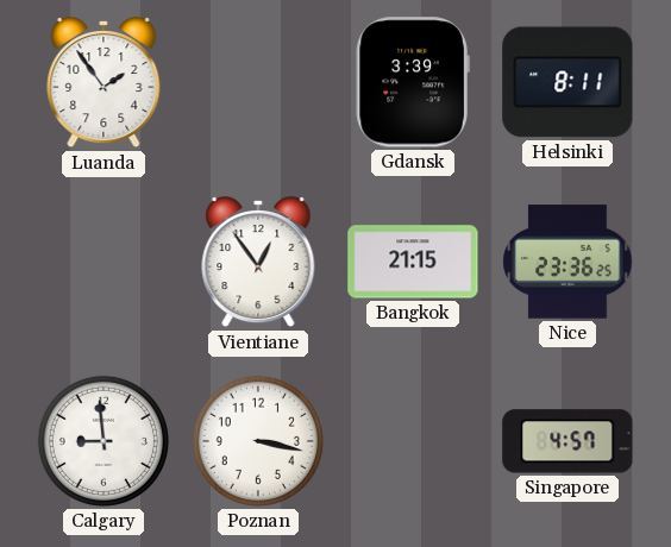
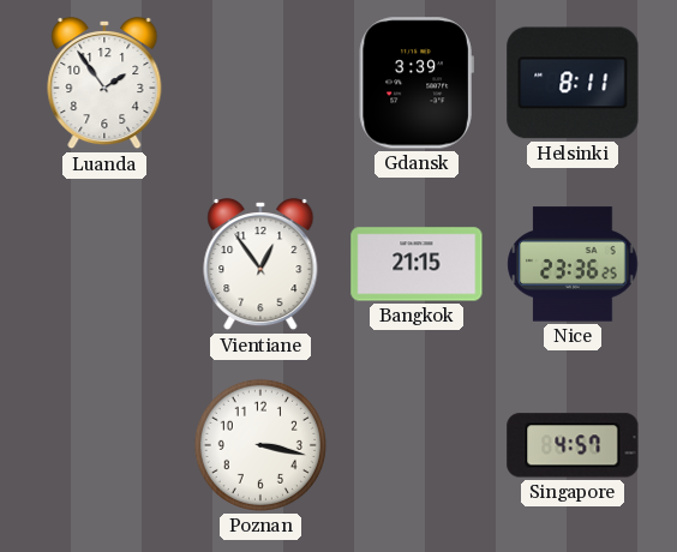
Calgary: 8:59 -> none (104, 441)
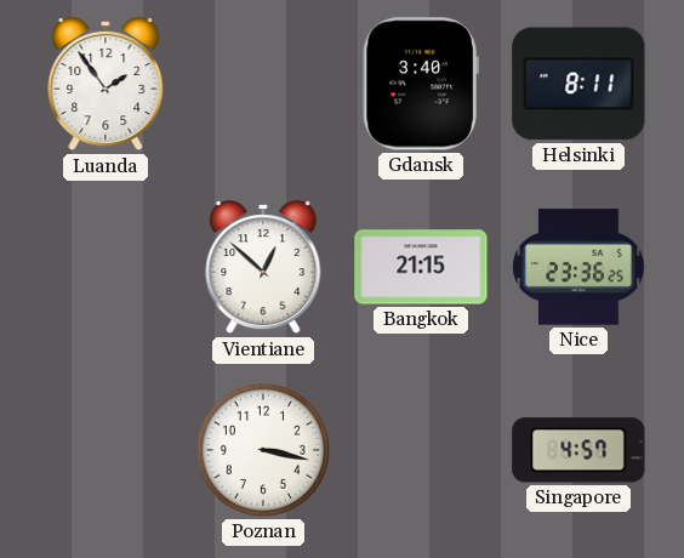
Gdansk: 3:39 -> 3:40 (421, 84)
Vientiane: 12:54 -> 12:52 (263, 267)
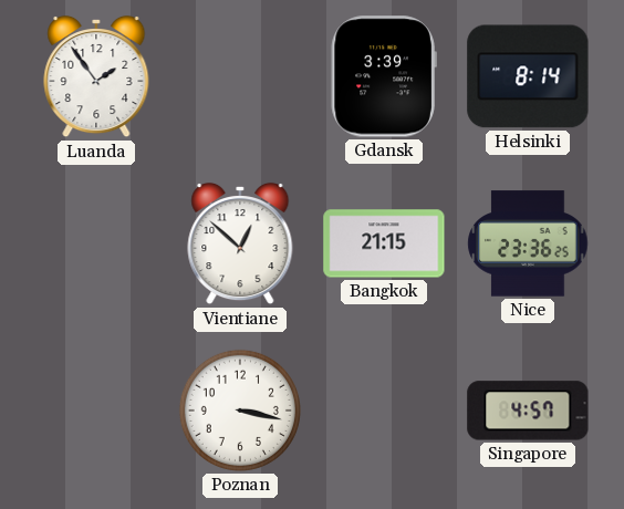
Gdansk: 3:40 -> 3:39 (384, 76)
Helsinki: 8:11 -> 8:14 (528, 76)
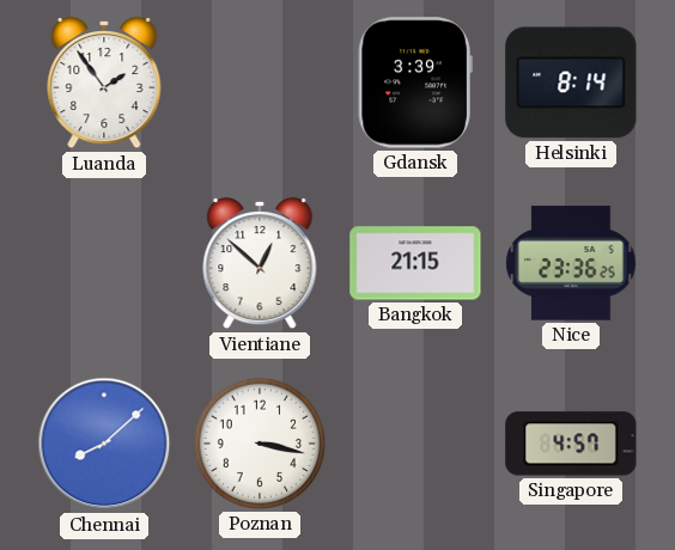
Chennai: none -> 8:08 (104, 444)
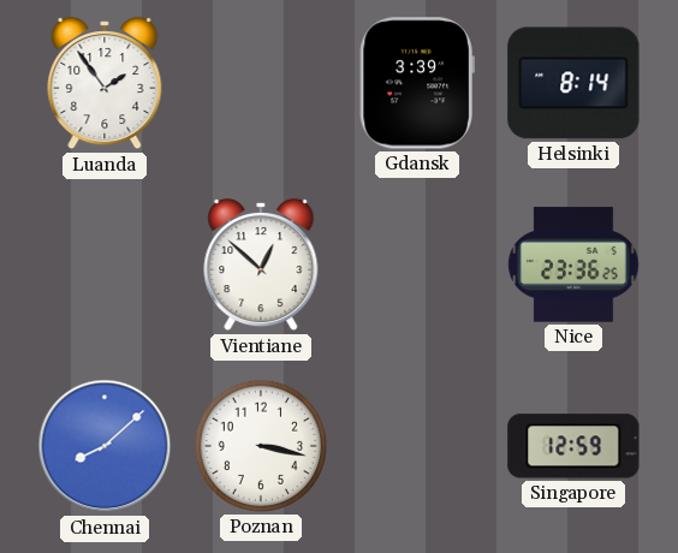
Bangkok: 21:15 -> none (415, 263)
Singapore: 4:57 -> 12:59 (573, 446)
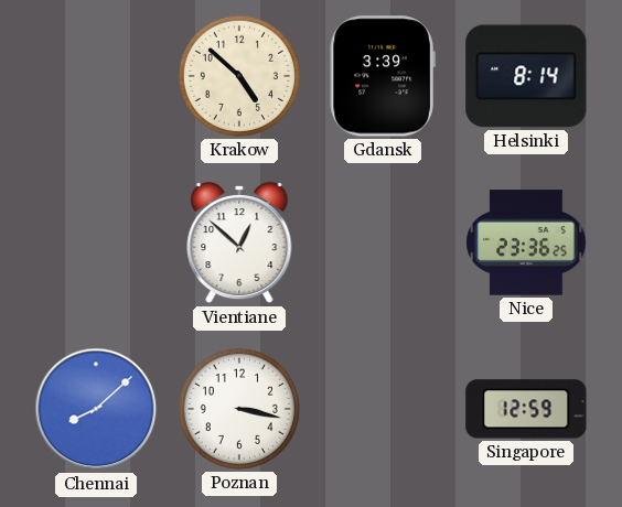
Luanda: 1:54 -> none (105, 83)
Krakow: none -> 4:52 (239, 76)
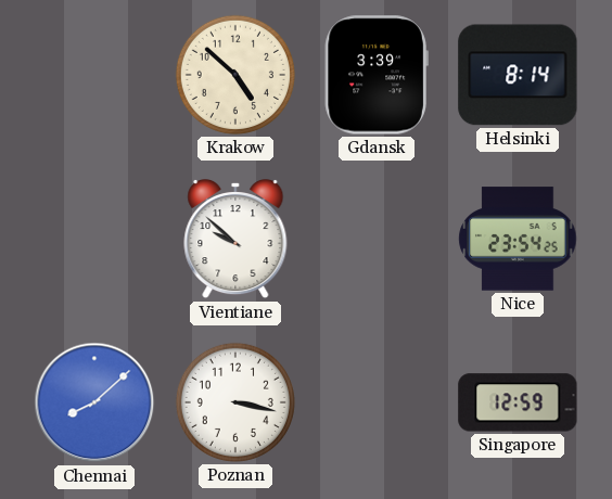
Vientiane: 12:52 -> 9:52 (235, 239)
Nice: 23:36 -> 23:54 (518, 239)
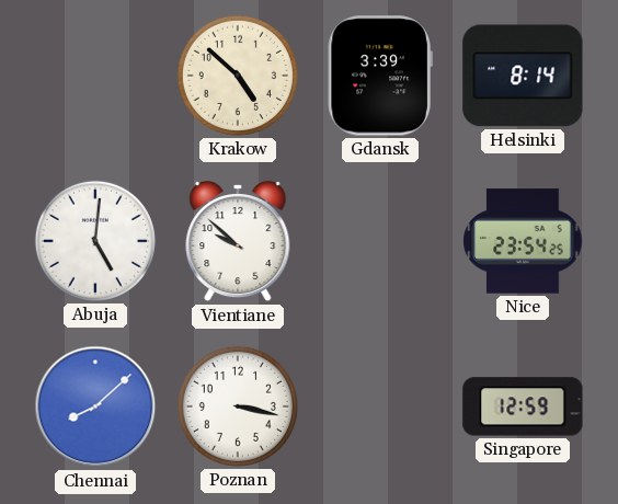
Abuja: none -> 5:01 (95, 241)
